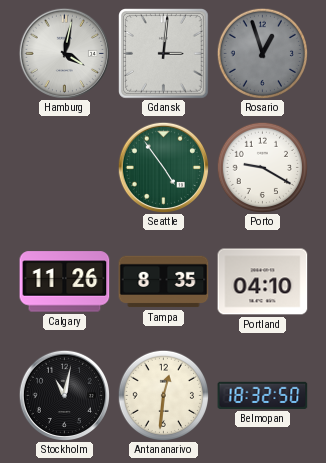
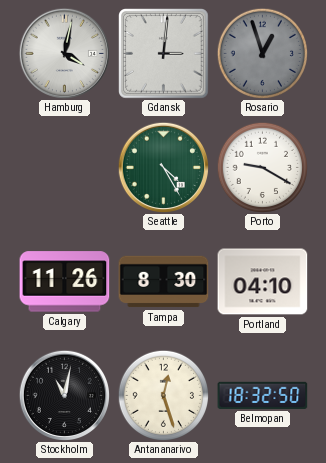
Seattle: 4:54 -> 4:25 (163, 167)
Tampa: 8:35 -> 8:30 (164, 282)
Antananarivo: 12:31 -> 12:27 (163, 395)
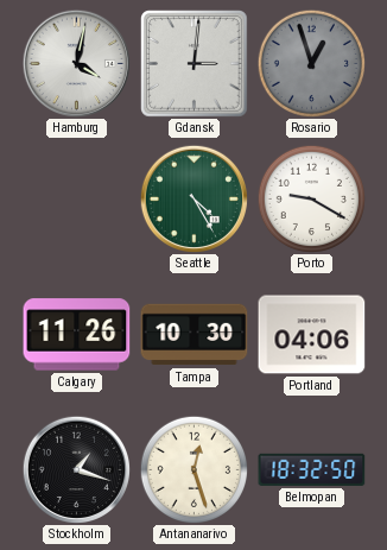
Tampa: 8:30 -> 10:30 (195, 335)
Portland: 04:10 -> 04:06 (312, 335)
Stockholm: 11:02 -> 1:18 (76, 469)
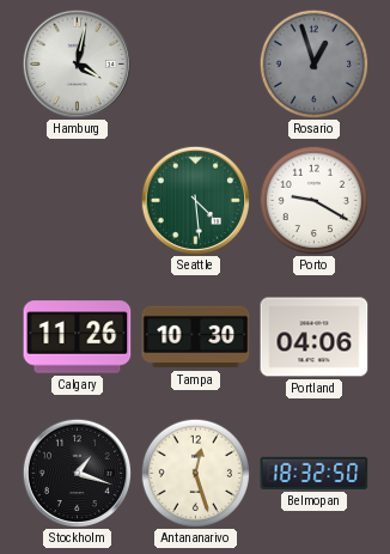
Gdansk: 3:01 -> none (195, 64)
Seattle: 4:25 -> 4:29 (195, 200)
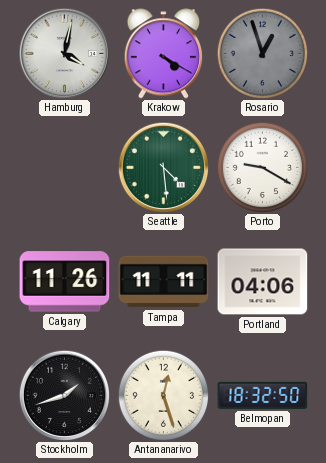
Krakow: none -> 4:20 (163, 54)
Tampa: 10:30 -> 11:11 (164, 282)
Stockholm: 1:18 -> 1:42 (64, 395)
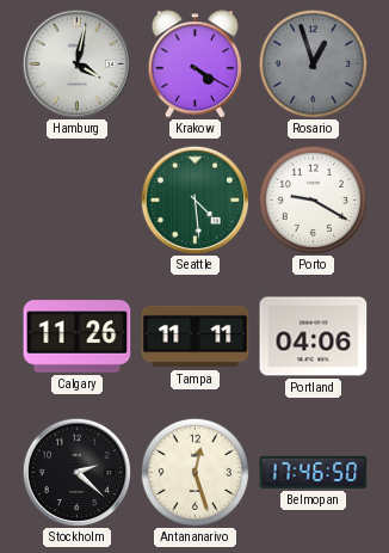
Stockholm: 1:42 -> 2:22 (76, 472)
Belmopan: 18:32 -> 17:46 (314, 472)
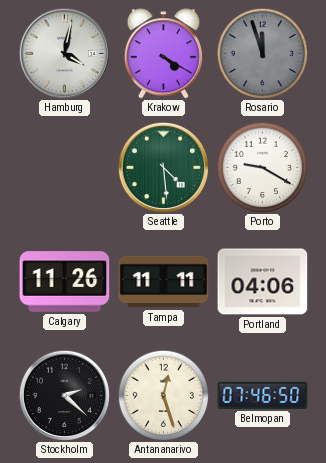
Rosario: 12:57 -> 11:57 (262, 53)
Belmopan: 17:46 -> 07:46 (263, 395)
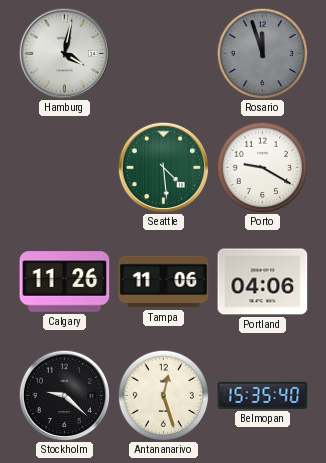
Krakow: 4:20 -> none (163, 54)
Tampa: 11:11 -> 11:06 (164, 282)
Stockholm: 2:22 -> 9:22 (64, 395)
Belmopan: 07:46 -> 15:35 (263, 395)
